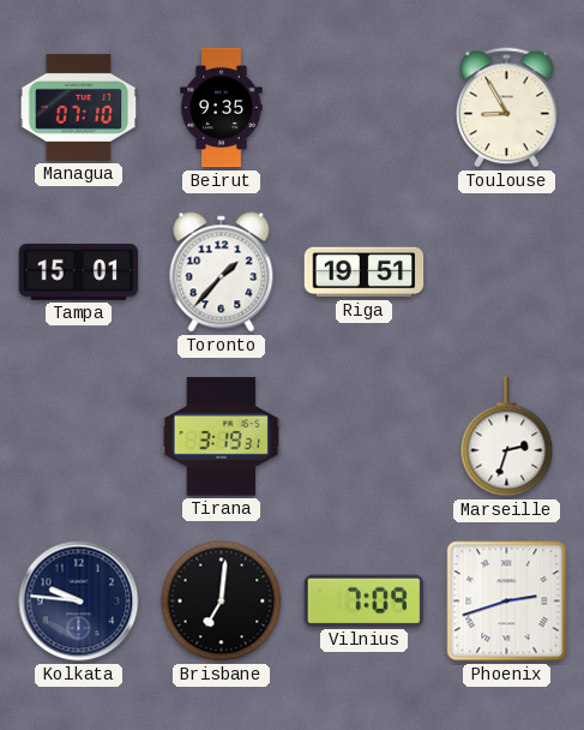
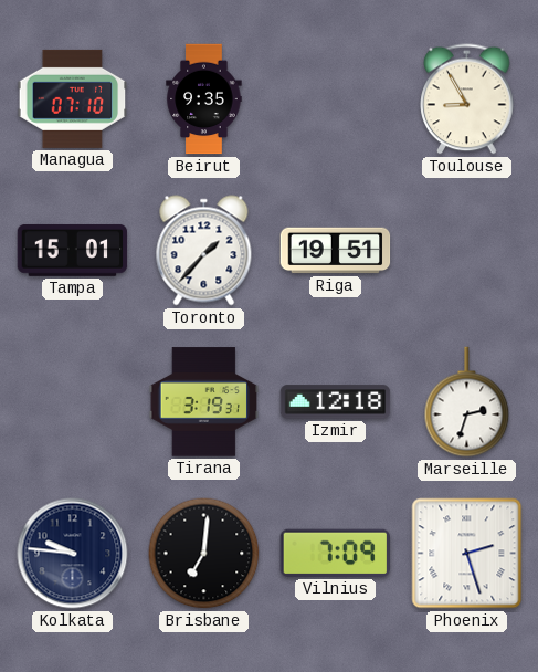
Izmir: none -> 12:18 (336, 402)
Phoenix: 2:42 -> 2:27 (467, 554)
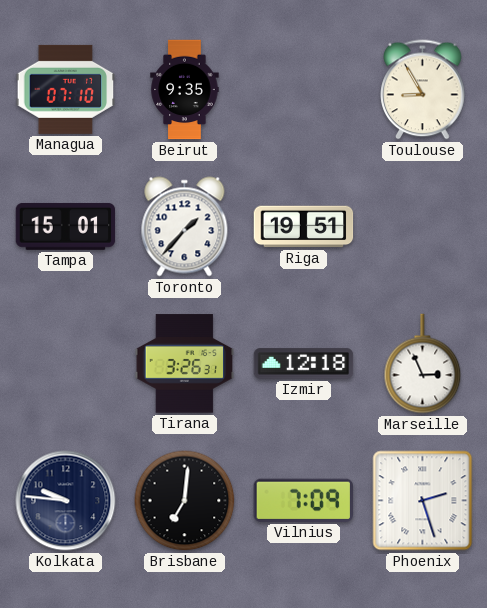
Tirana: 3:19 -> 3:26 (185, 364)
Marseille: 2:33 -> 2:56 (423, 364)
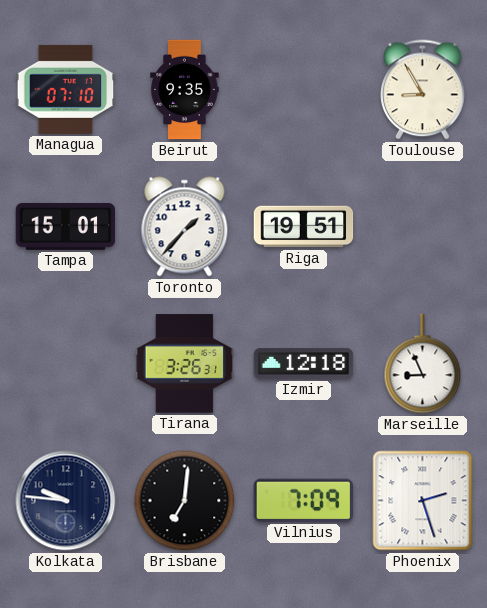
Marseille: 2:56 -> 8:56 (423, 364)
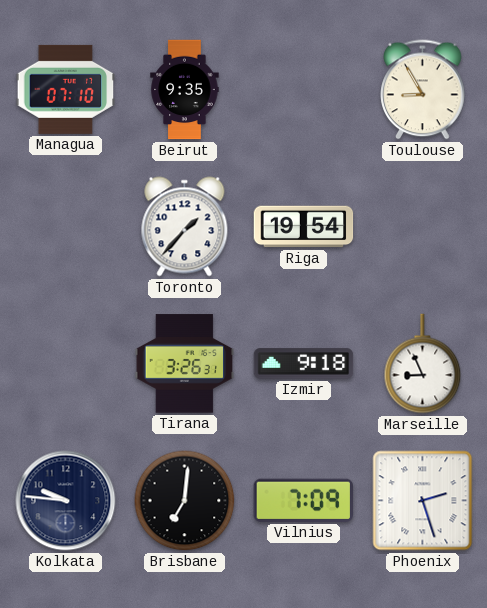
Tampa: 15:01 -> none (66, 226)
Riga: 19:51 -> 19:54 (304, 227)
Izmir: 12:18 -> 9:18 (304, 364)
